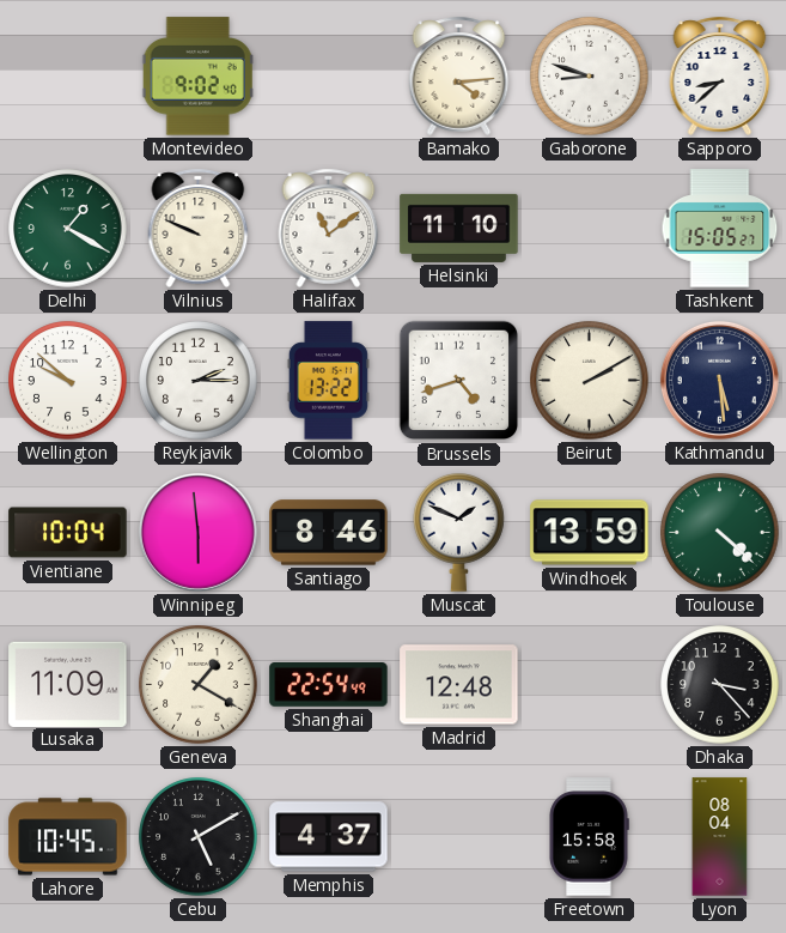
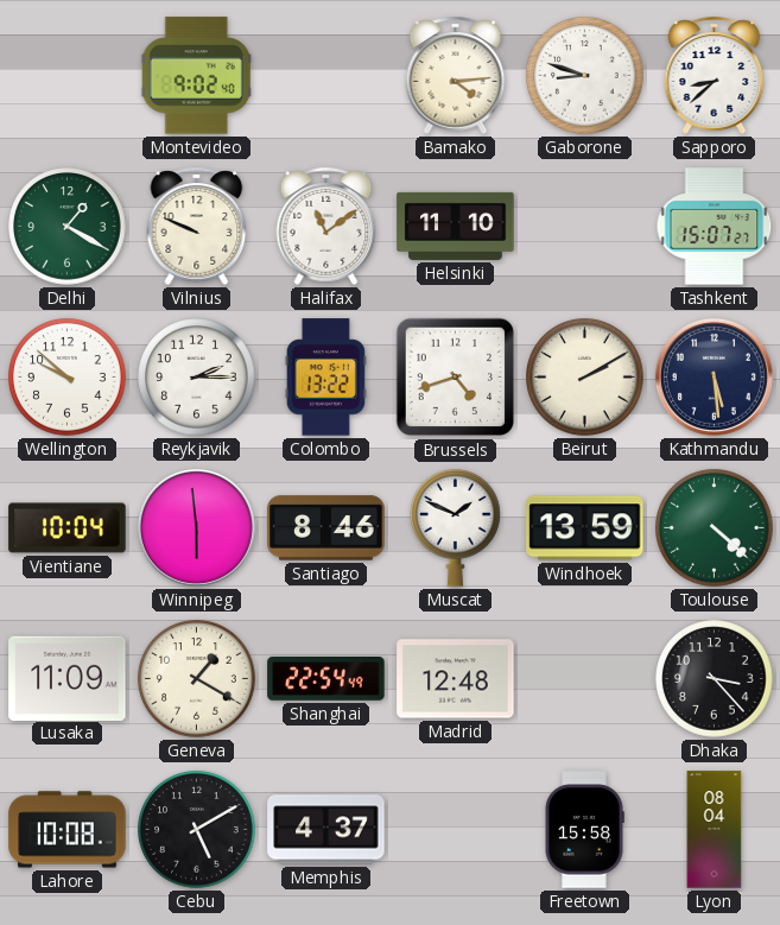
Tashkent: 15:05 -> 15:07 (715, 227)
Lahore: 10:45 -> 10:08 (68, 830)
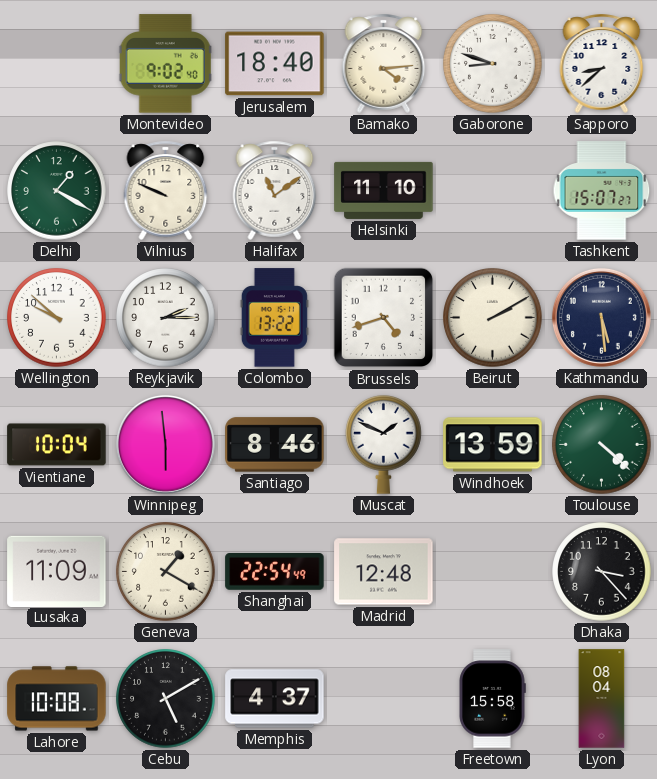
Jerusalem: none -> 18:40 (275, 64)
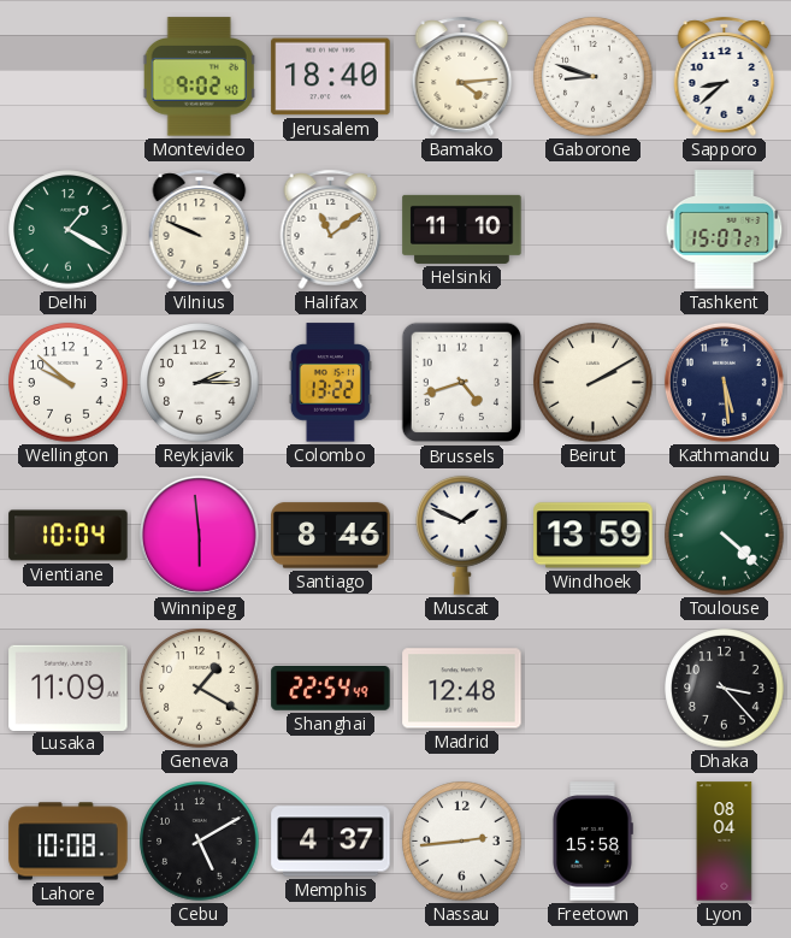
Nassau: none -> 2:44 (462, 842)
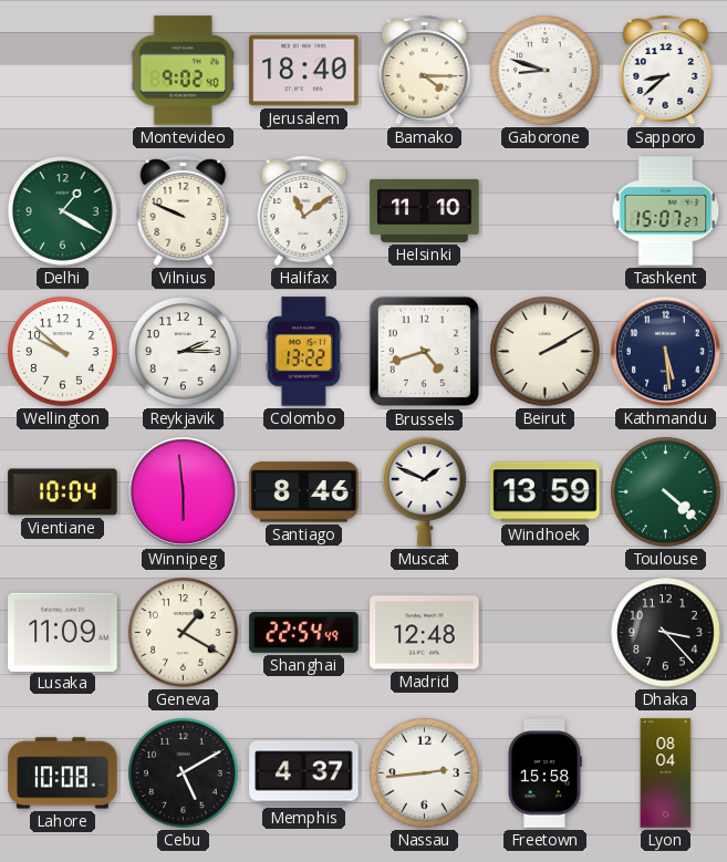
Bamako: 4:14 -> 4:15 (425, 70)
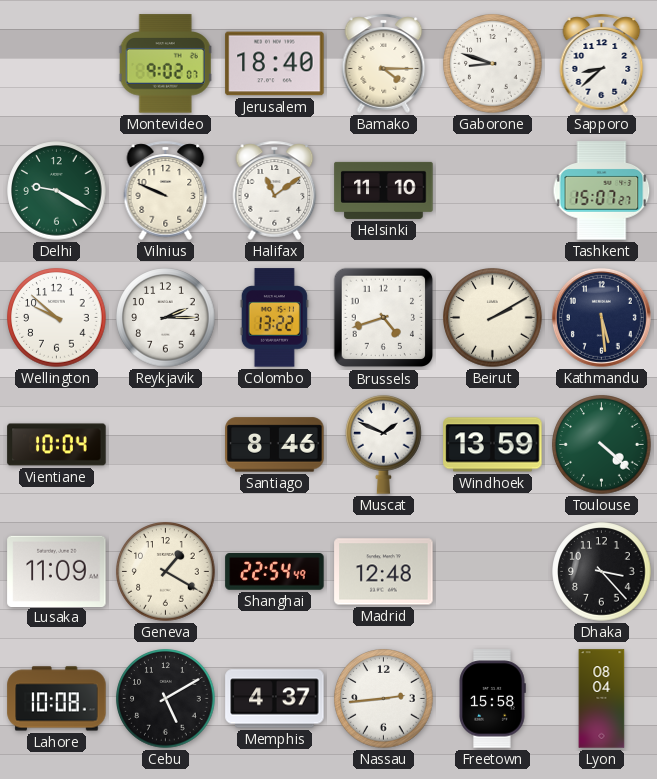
Montevideo: 9:02:40 -> 9:02:07 (166, 64)
Delhi: 1:20 -> 9:20 (57, 191)
Winnipeg: 5:59 -> none (183, 491)
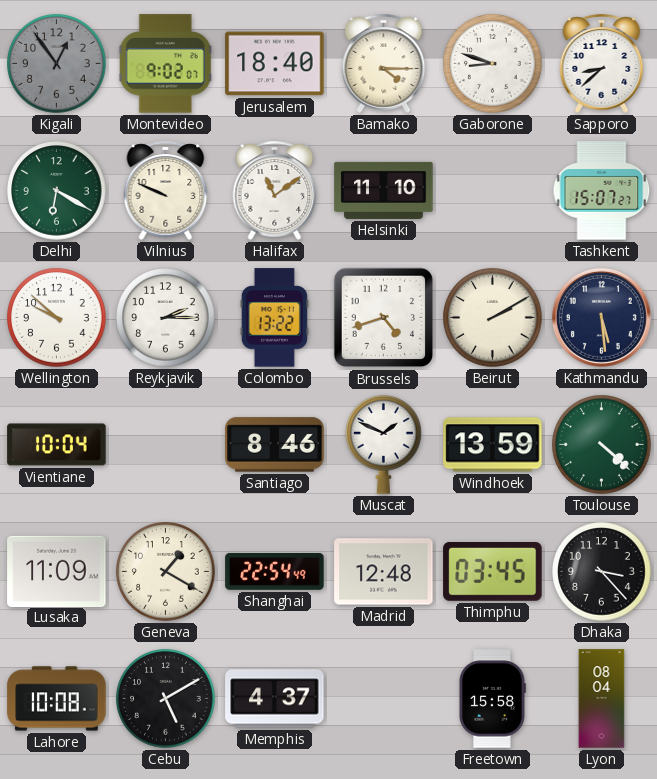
Kigali: none -> 12:54 (57, 64)
Delhi: 9:20 -> 6:20 (57, 191)
Thimphu: none -> 03:45 (493, 572)
Nassau: 2:44 -> none (384, 699)
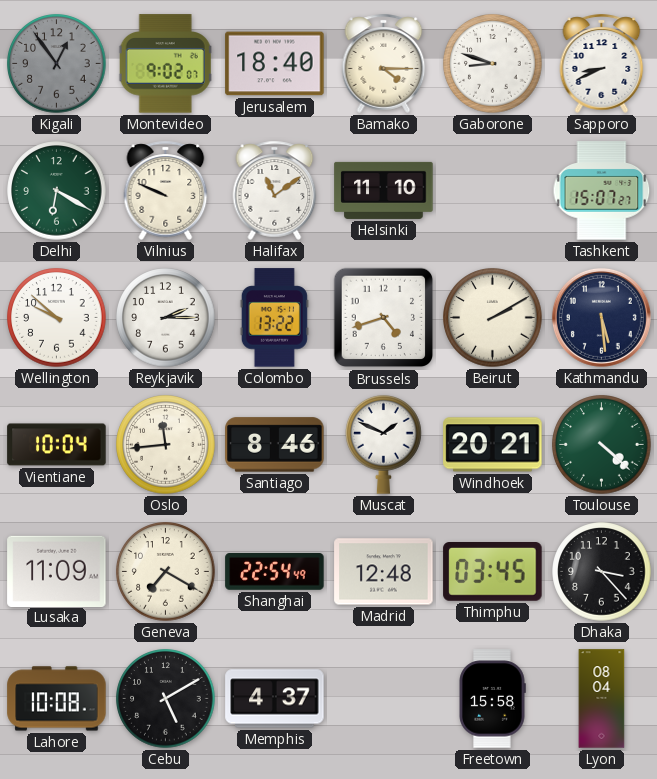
Sapporo: 8:38 -> 8:41 (602, 63)
Oslo: none -> 11:44 (166, 445)
Windhoek: 13:59 -> 20:21 (493, 445)
Geneva: 1:20 -> 7:20 (166, 572)
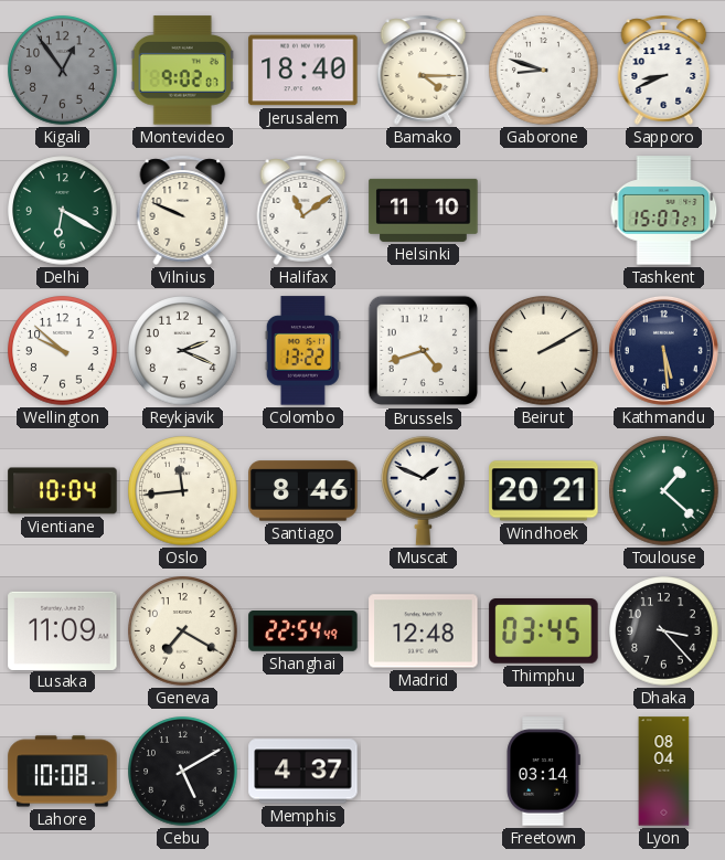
Reykjavik: 2:15 -> 2:19 (183, 351)
Toulouse: 4:22 -> 1:22 (664, 491)
Freetown: 15:58 -> 03:14 (543, 772)
